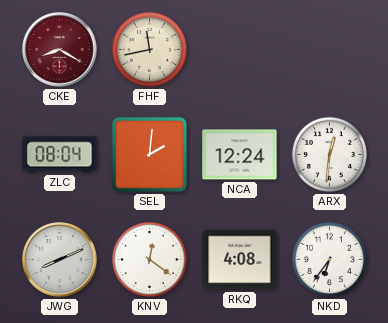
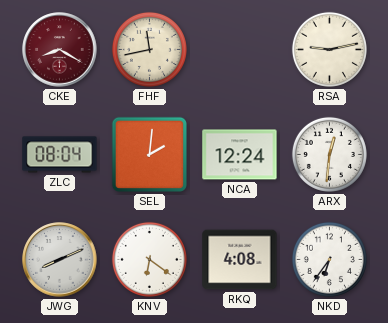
RSA: none -> 9:13 (329, 49)
KNV: 12:21 -> 6:21 (149, 259)
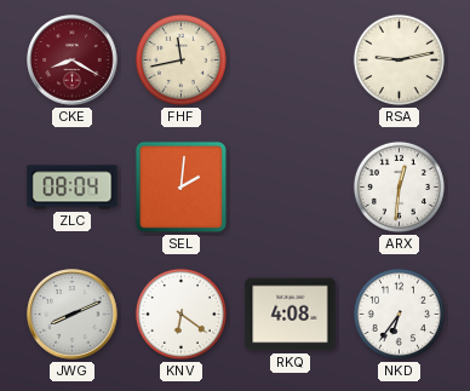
NCA: 12:24 -> none (240, 155)
